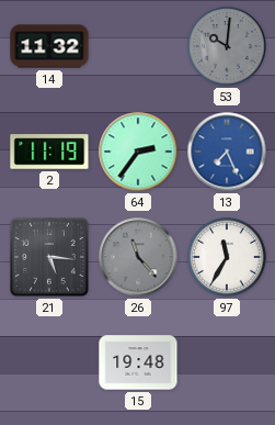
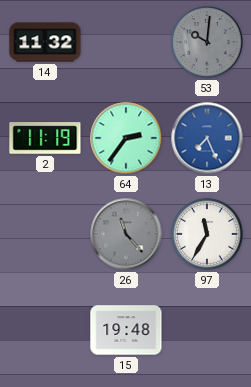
21: 5:16 -> none (49, 257)
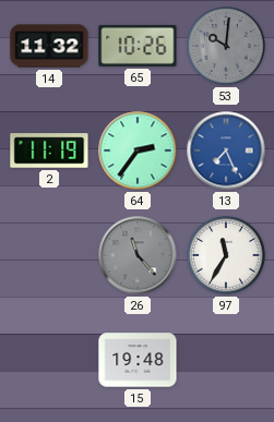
65: none -> 10:26 (138, 46)
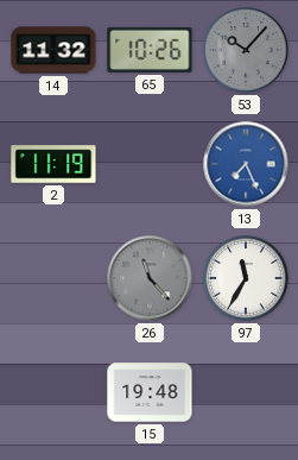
53: 10:01 -> 10:07 (246, 50)
64: 2:36 -> none (138, 150)
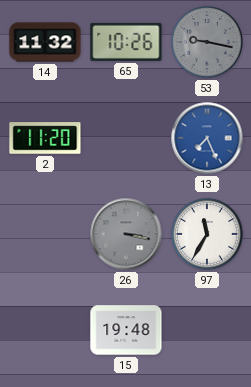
53: 10:07 -> 9:17 (207, 42)
2: 11:19 -> 11:20 (45, 138)
26: 11:23 -> 3:17 (126, 234)
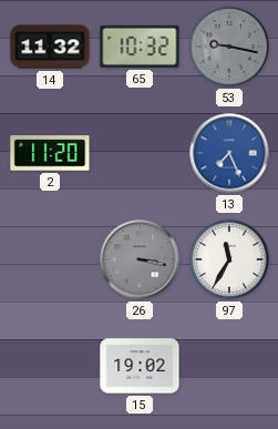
65: 10:26 -> 10:32 (140, 47)
15: 19:48 -> 19:02 (140, 366)
